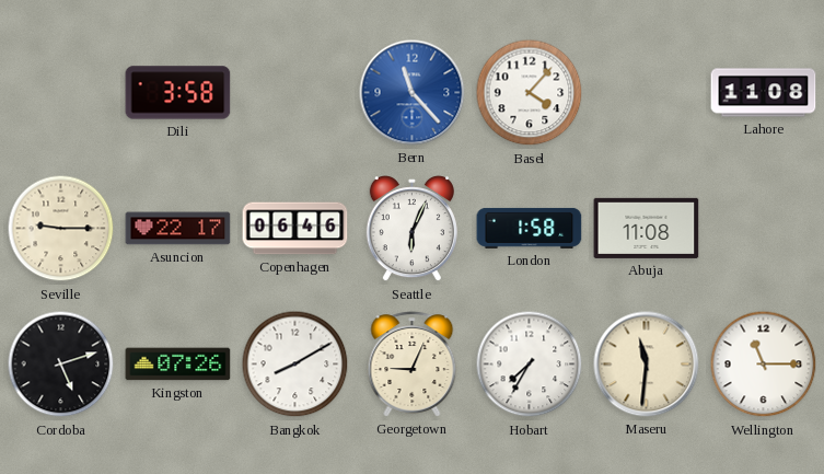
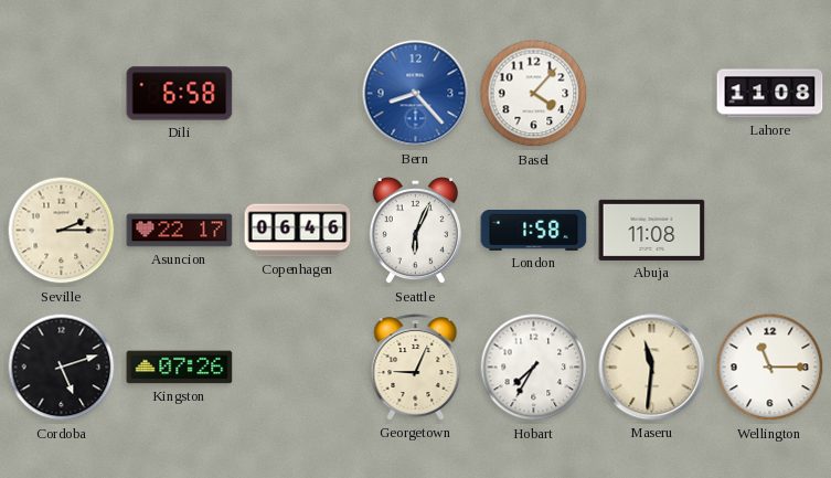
Dili: 3:58 -> 6:58 (180, 94)
Bern: 11:23 -> 8:23 (416, 94)
Seville: 9:15 -> 2:15 (62, 231)
Bangkok: 8:10 -> none (295, 365)
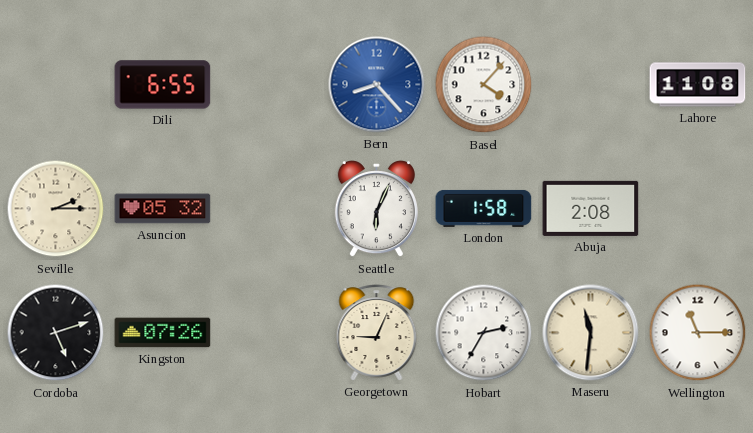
Dili: 6:58 -> 6:55 (163, 85)
Asuncion: 22:17 -> 05:32 (163, 209)
Copenhagen: 06:46 -> none (298, 231)
Abuja: 11:08 -> 2:08 (591, 208)
Hobart: 7:35 -> 2:35 (484, 333)
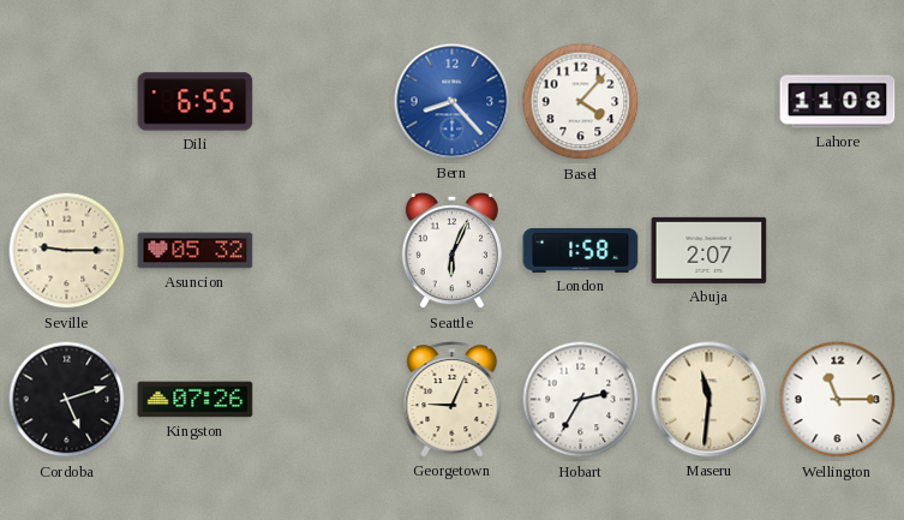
Seville: 2:15 -> 9:15 (67, 251)
Abuja: 2:08 -> 2:07 (710, 250)
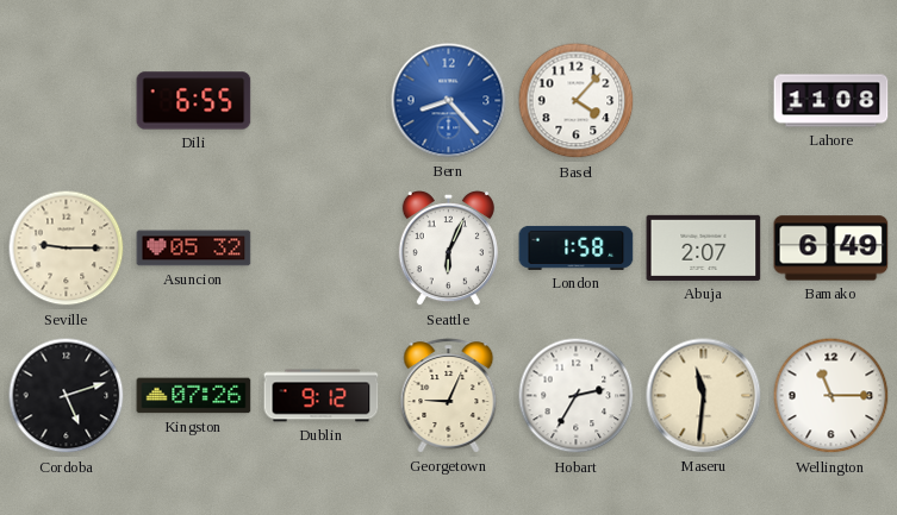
Bamako: none -> 6:49 (831, 249)
Dublin: none -> 9:12 (322, 396)
